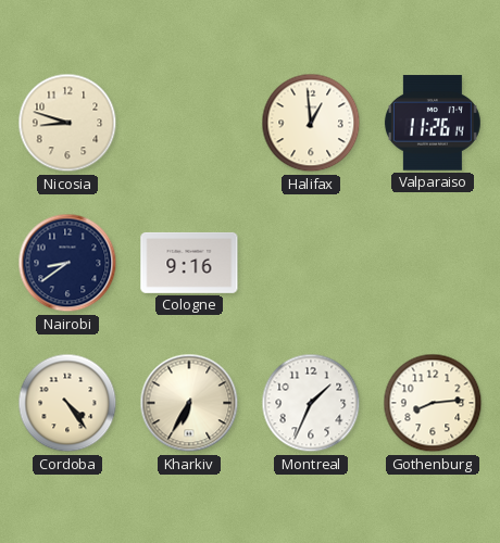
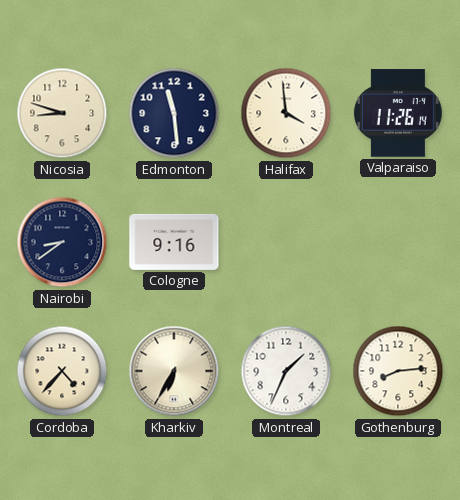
Edmonton: none -> 11:29 (174, 113)
Halifax: 12:59 -> 3:59 (286, 113)
Cordoba: 4:24 -> 4:37 (62, 371)
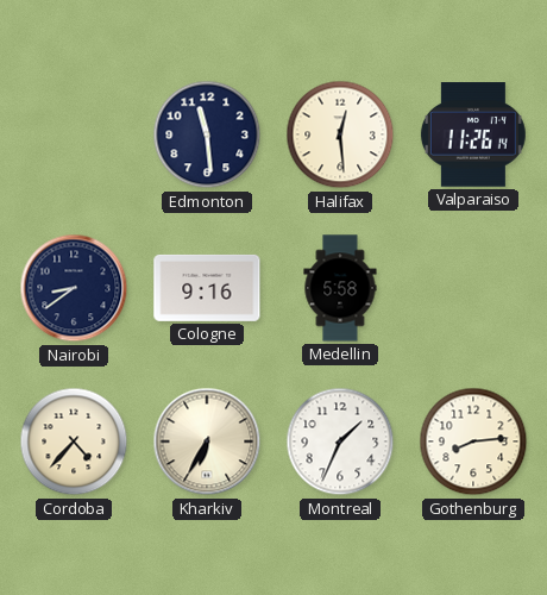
Nicosia: 8:48 -> none (62, 113)
Halifax: 3:59 -> 12:29 (340, 134)
Medellin: none -> 5:58 (340, 288)
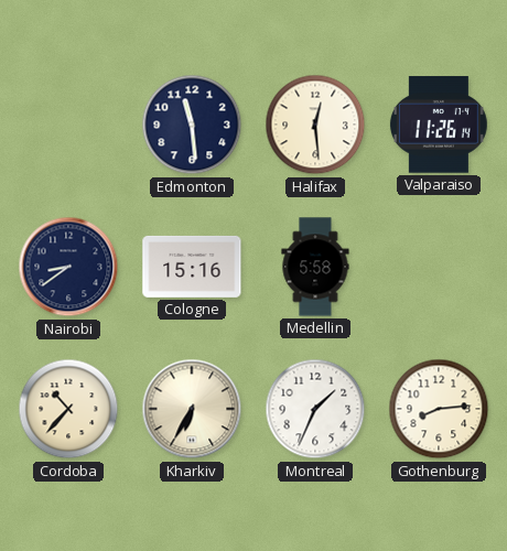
Cologne: 9:16 -> 15:16 (192, 267)
Cordoba: 4:37 -> 10:37 (68, 409)
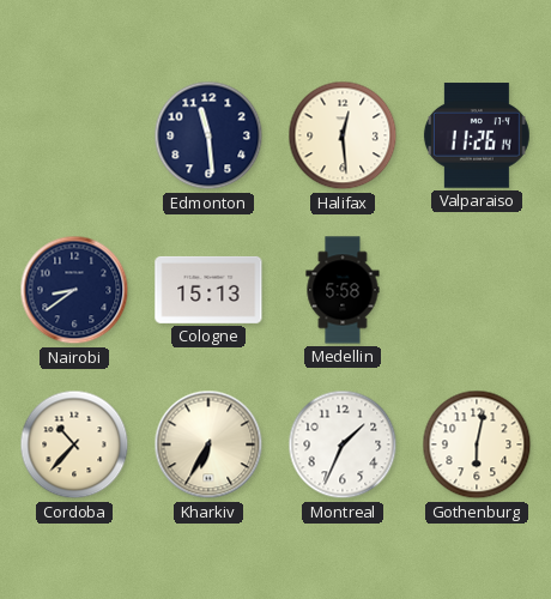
Cologne: 15:16 -> 15:13 (208, 290)
Gothenburg: 8:14 -> 6:02 (477, 444)
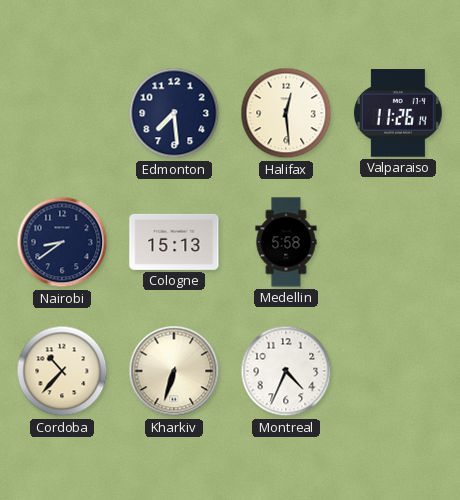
Edmonton: 11:29 -> 7:29 (174, 113)
Kharkiv: 6:35 -> 6:33 (174, 371)
Montreal: 1:34 -> 4:34 (286, 371)
Gothenburg: 6:02 -> none (477, 444)
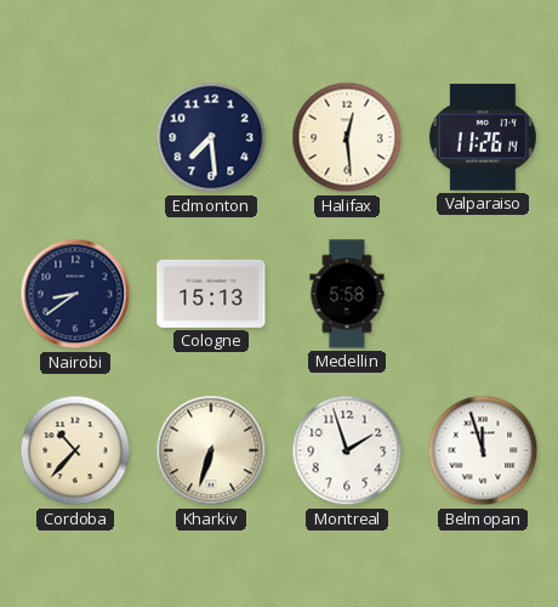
Montreal: 4:34 -> 1:57 (347, 450)
Belmopan: none -> 11:57 (483, 450)
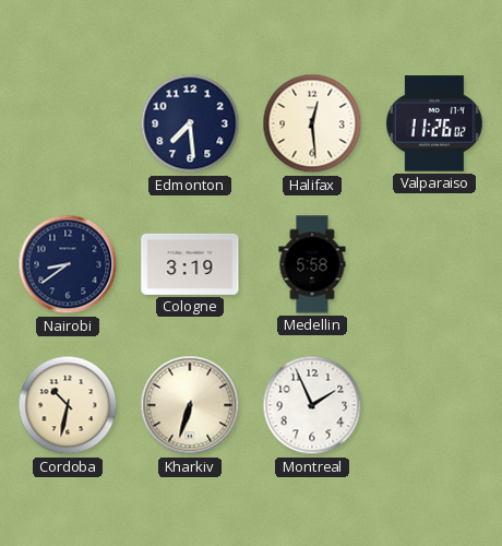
Valparaiso: 11:26:14 -> 11:26:02 (434, 123)
Cologne: 15:13 -> 3:19 (190, 264)
Cordoba: 10:37 -> 10:32 (68, 405)
Montreal: 1:57 -> 1:56 (312, 405)
Belmopan: 11:57 -> none (483, 450)
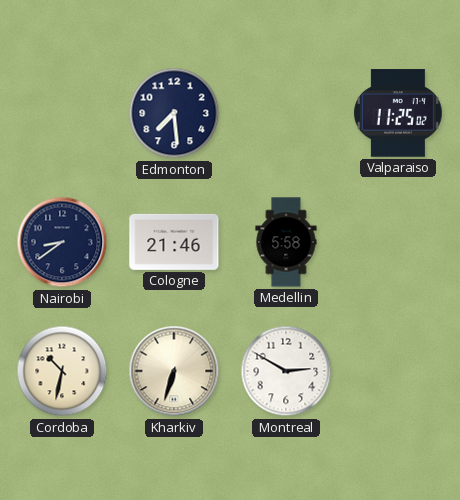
Halifax: 12:29 -> none (312, 123)
Valparaiso: 11:26 -> 11:25 (398, 113)
Cologne: 3:19 -> 21:46 (174, 242)
Montreal: 1:56 -> 2:50 (286, 371)
